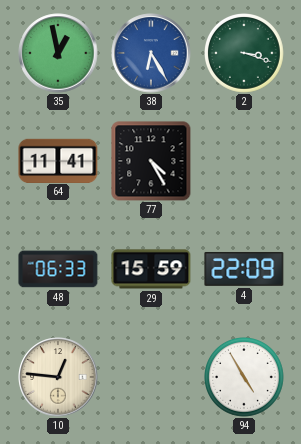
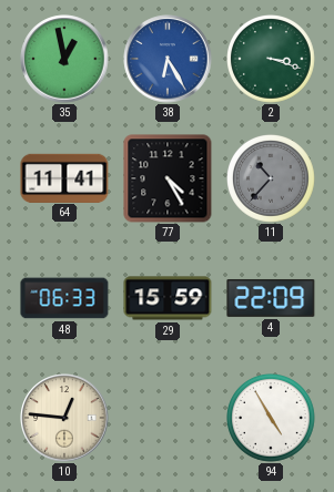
11: none -> 10:37 (272, 180)
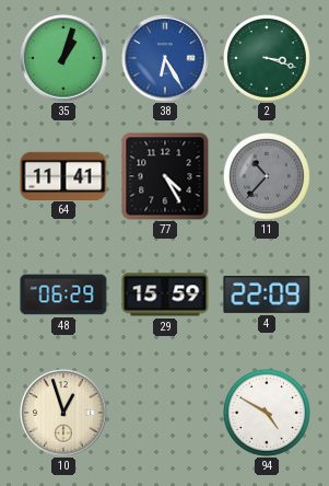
35: 12:58 -> 1:03 (63, 58)
48: 06:33 -> 06:29 (63, 294)
10: 12:46 -> 12:57 (63, 413)
94: 4:55 -> 4:50 (268, 414)
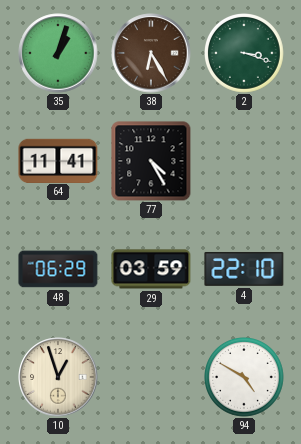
38 dial: blue -> brown (151, 53)
11: 10:37 -> none (268, 177)
29: 15:59 -> 03:59 (151, 269)
4: 22:09 -> 22:10 (244, 269)
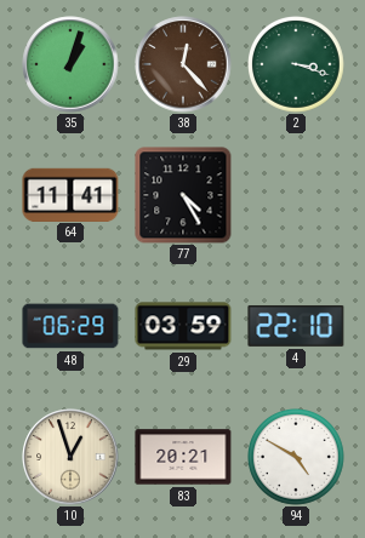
38: 6:25 -> 12:23 (183, 64)
83: none -> 20:21 (183, 457)
